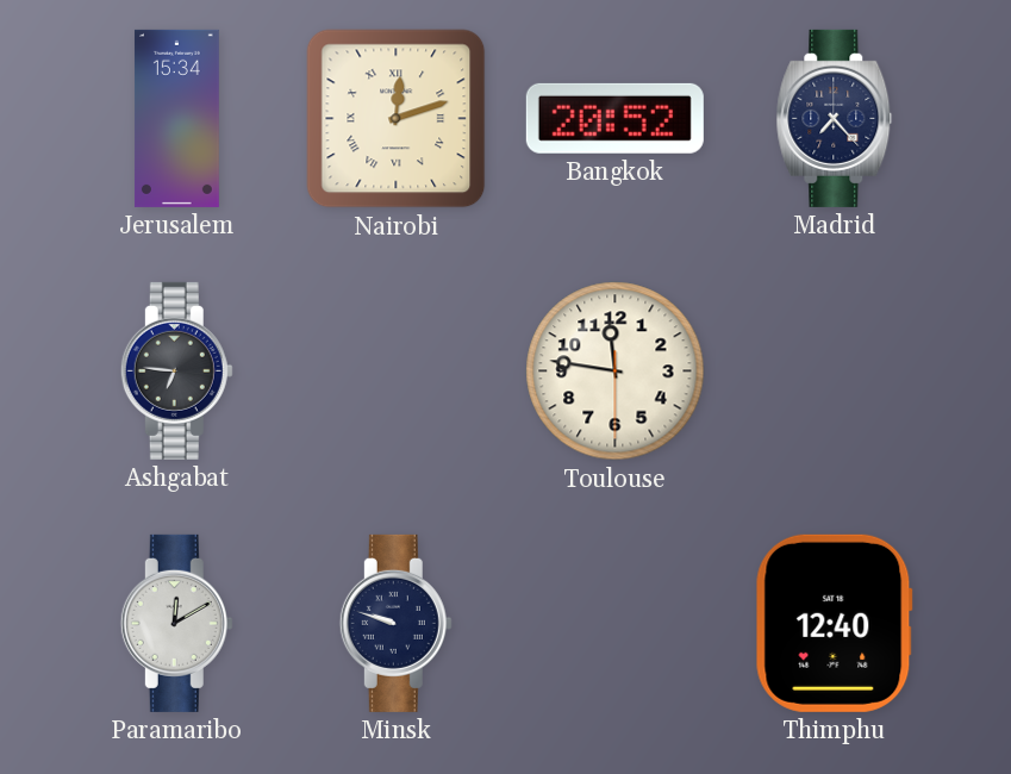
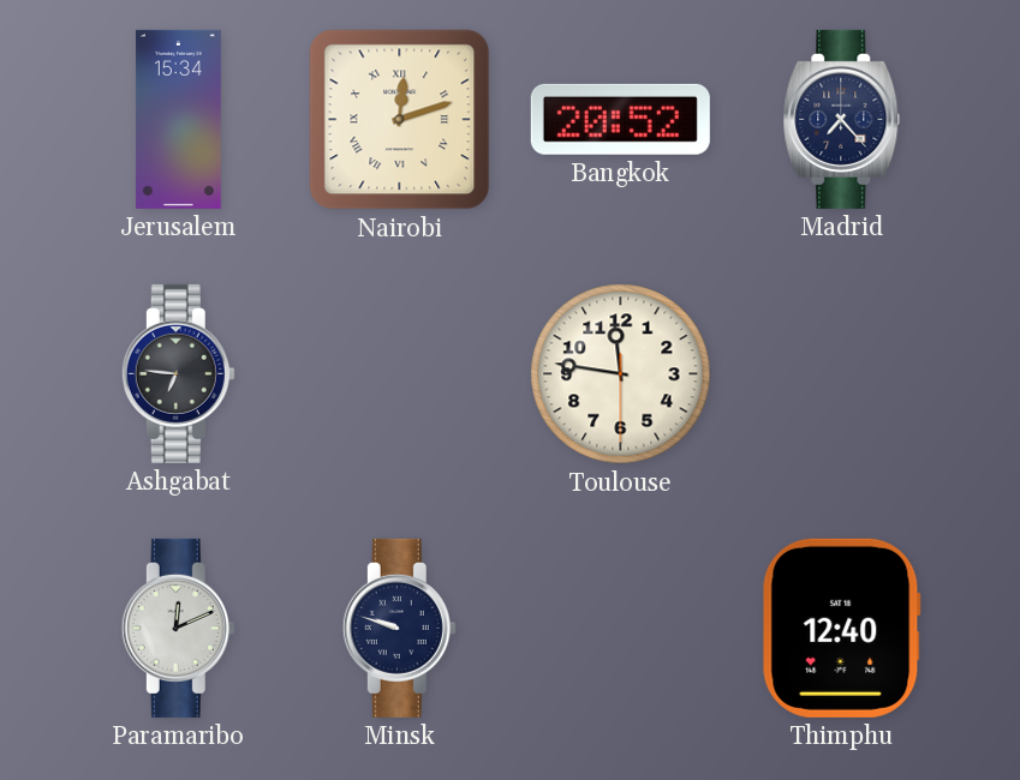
Paramaribo: 12:10 -> 12:11 (178, 628)
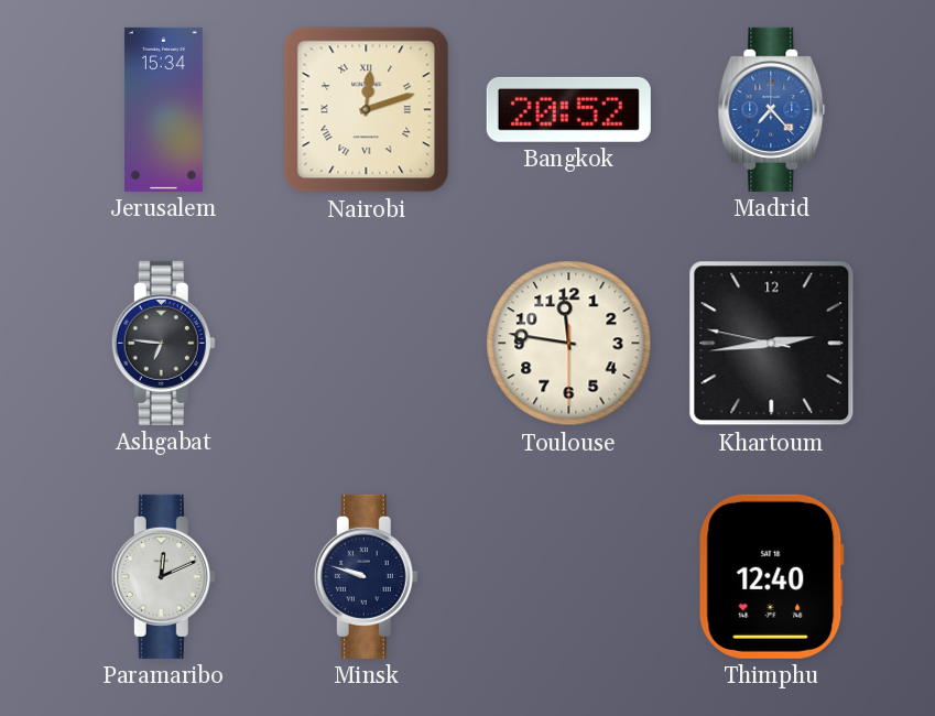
Madrid dial: navy -> blue (772, 109)
Khartoum: none -> 2:43 (772, 344)
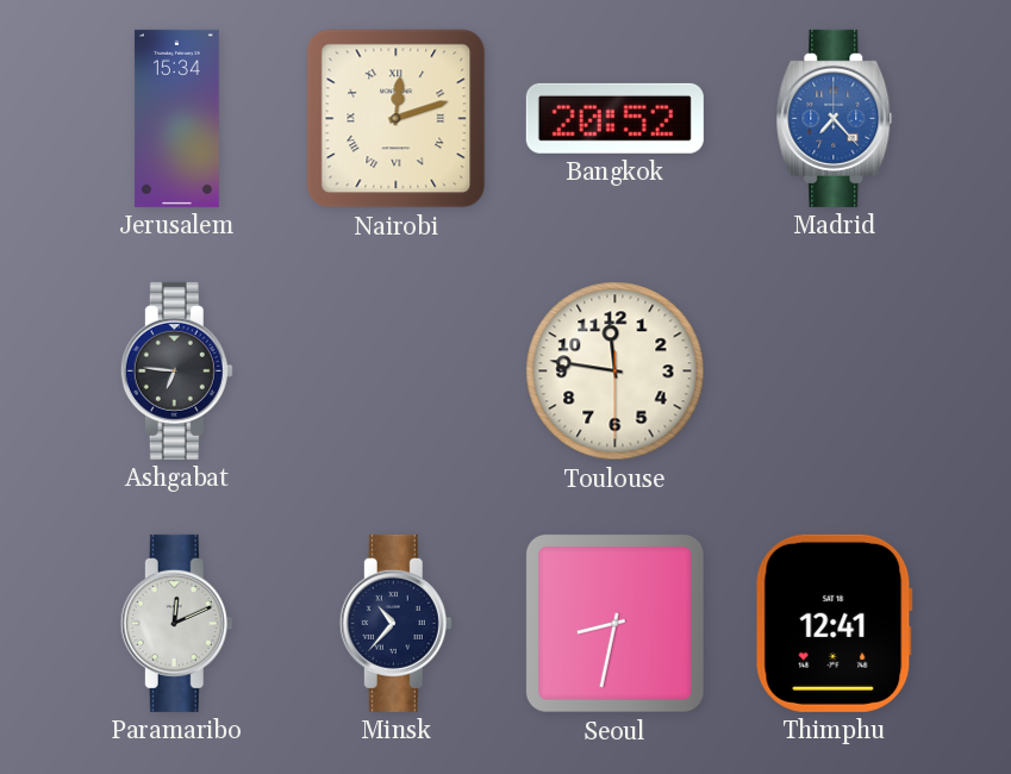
Khartoum: 2:43 -> none (772, 344)
Minsk: 9:48 -> 10:37 (395, 623)
Seoul: none -> 8:32 (614, 623)
Thimphu: 12:40 -> 12:41 (834, 623)
